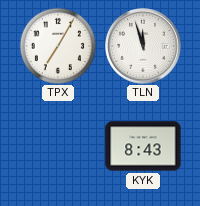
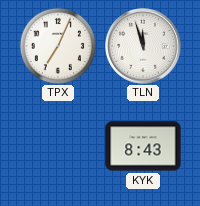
TPX: 7:05 -> 7:04 (57, 45)
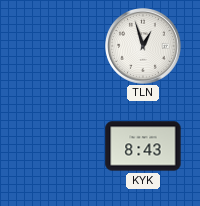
TPX: 7:04 -> none (57, 45)
TLN: 11:57 -> 12:57 (144, 47)
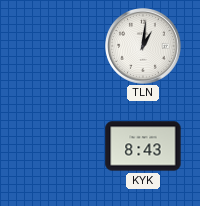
TLN: 12:57 -> 1:01 (144, 47)
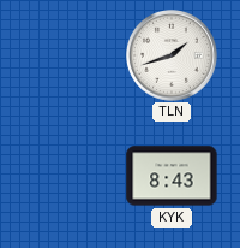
TLN: 1:01 -> 1:42 (173, 57)
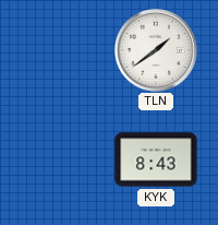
TLN: 1:42 -> 1:39 (157, 51)
